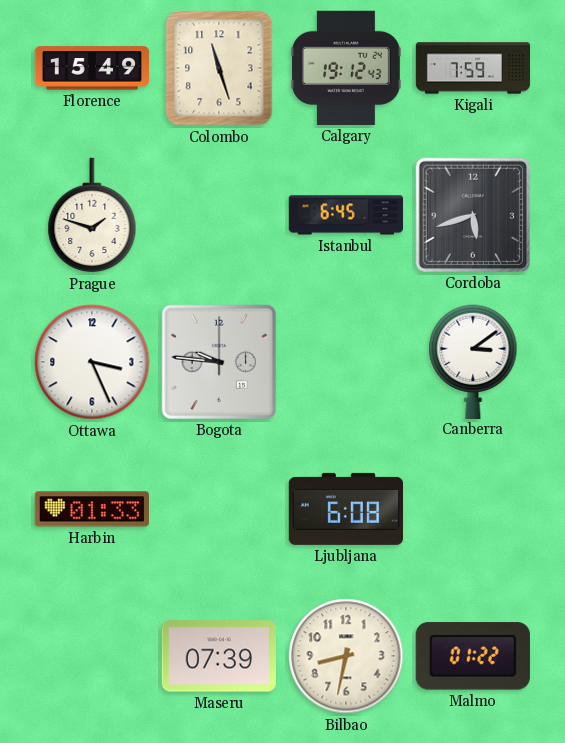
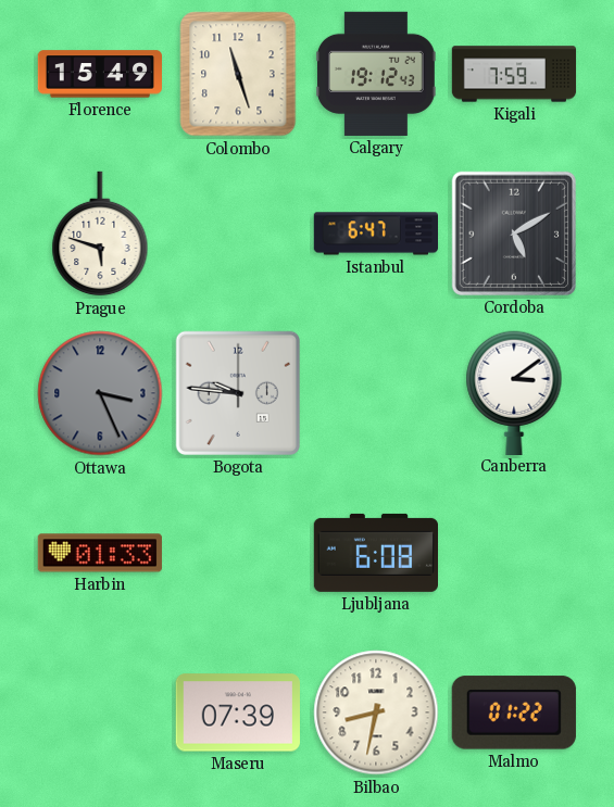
Prague: 1:48 -> 5:48 (100, 234)
Istanbul: 6:45 -> 6:47 (375, 234)
Cordoba: 5:42 -> 5:10 (514, 234)
Ottawa dial: white -> grey (100, 393)
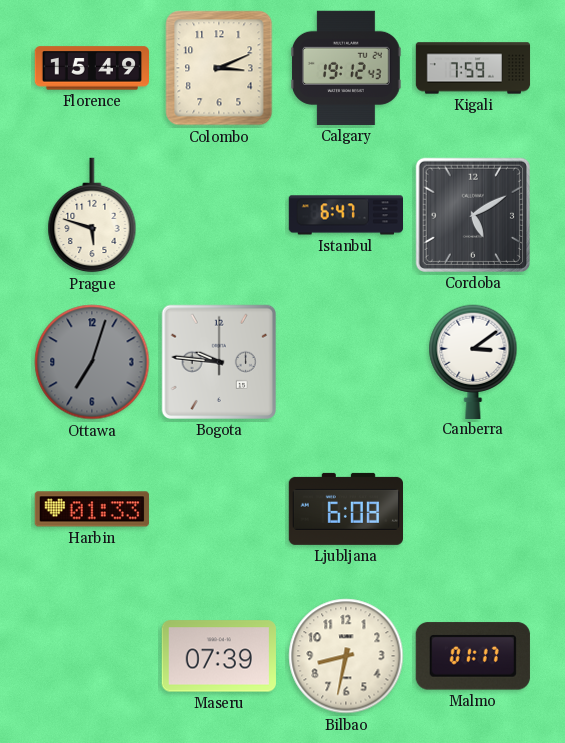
Colombo: 11:27 -> 3:11 (219, 68)
Ottawa: 3:26 -> 7:03 (92, 362)
Malmo: 01:22 -> 01:17 (473, 656)
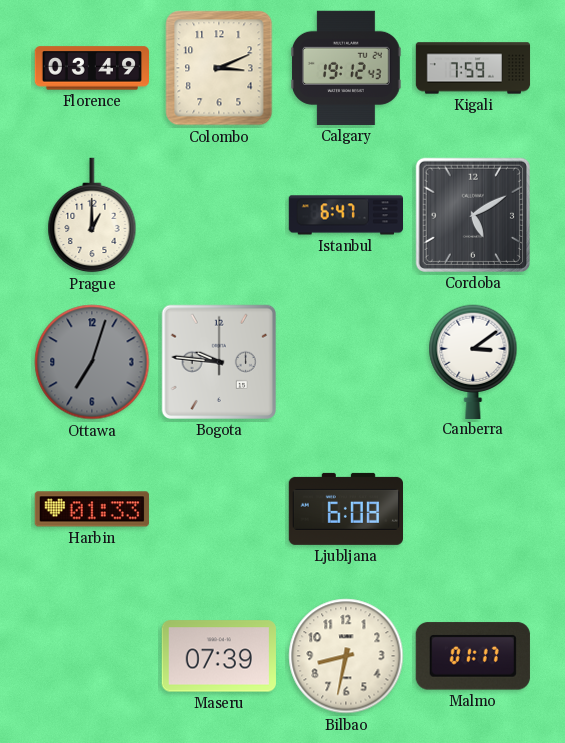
Florence: 15:49 -> 03:49 (91, 68)
Prague: 5:48 -> 1:00 (92, 215)
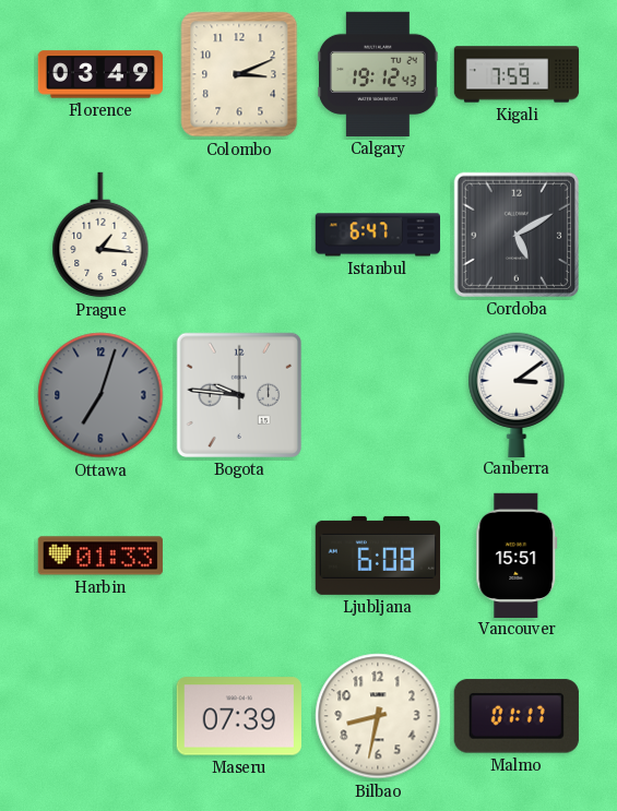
Prague: 1:00 -> 1:16 (100, 235)
Vancouver: none -> 15:51 (517, 554)
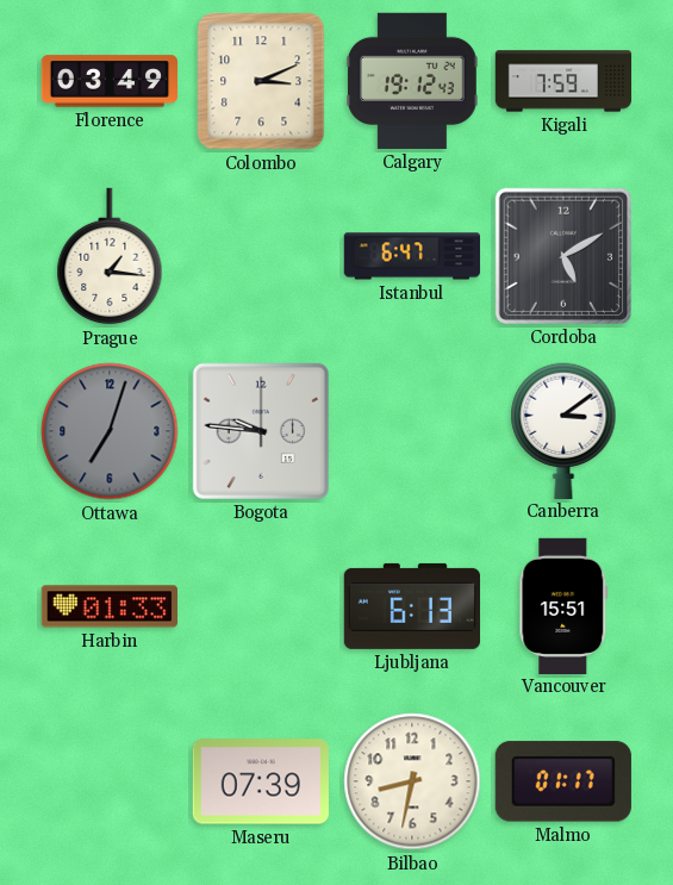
Ljubljana: 6:08 -> 6:13 (411, 606)
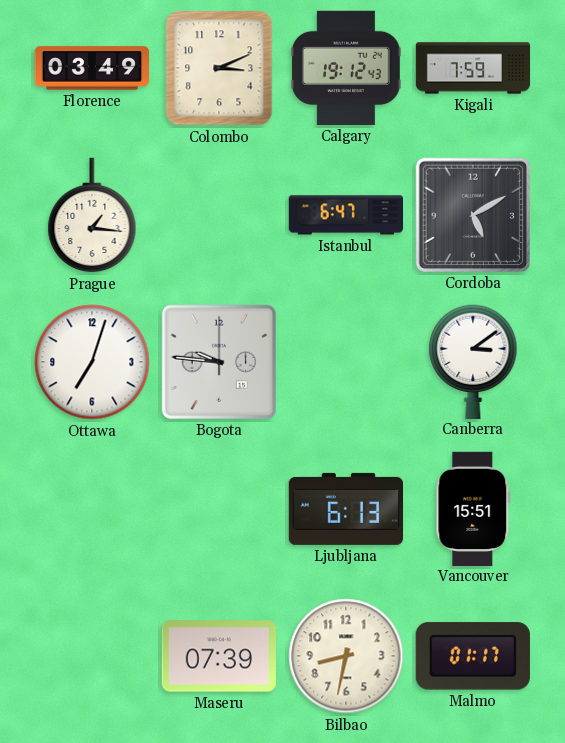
Ottawa dial: grey -> white (92, 362)
Harbin: 01:33 -> none (110, 606)
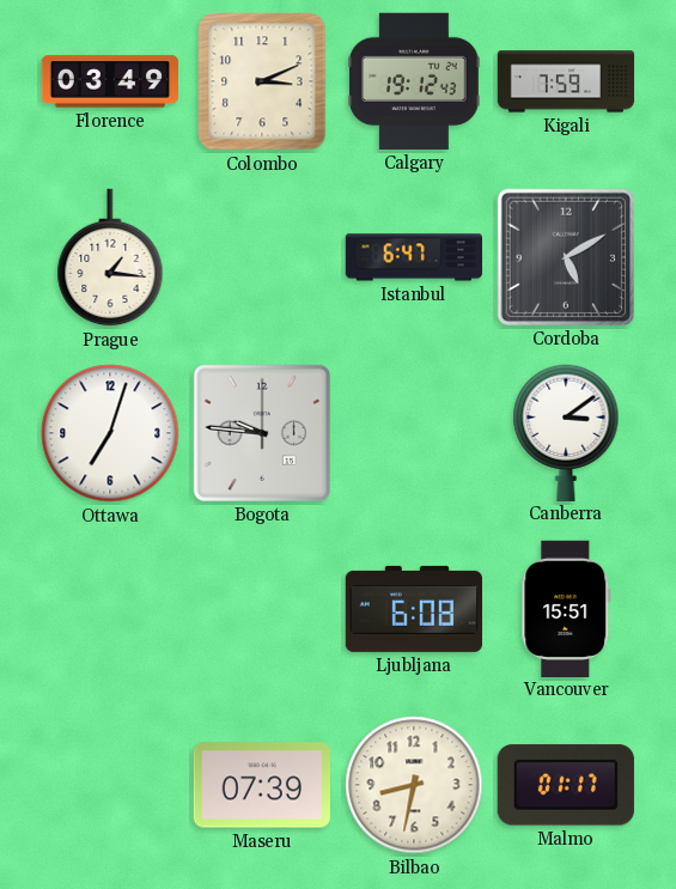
Ljubljana: 6:13 -> 6:08 (413, 609)
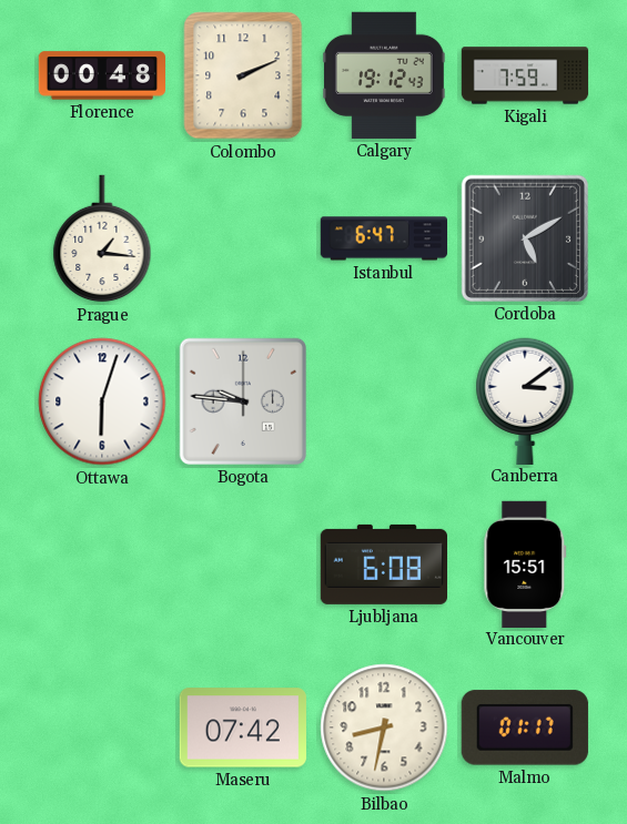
Florence: 03:49 -> 00:48 (101, 75)
Colombo: 3:11 -> 2:11 (243, 75)
Ottawa: 7:03 -> 6:03 (102, 401)
Maseru: 07:39 -> 07:42 (243, 728)
